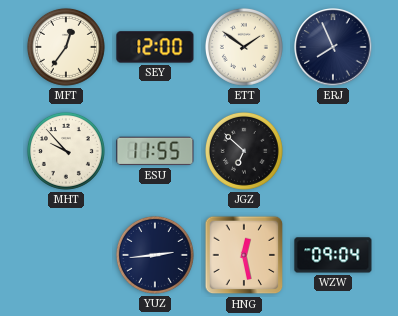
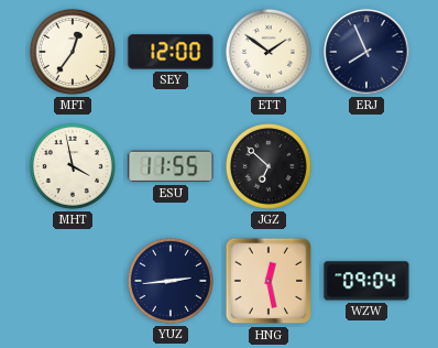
MHT: 9:53 -> 3:58 (73, 166)
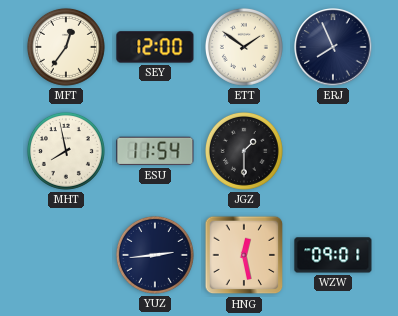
MHT: 3:58 -> 7:58 (66, 151)
ESU: 11:55 -> 11:54 (155, 151)
JGZ: 6:52 -> 1:30 (244, 151)
WZW: 09:04 -> 09:01 (333, 255)
